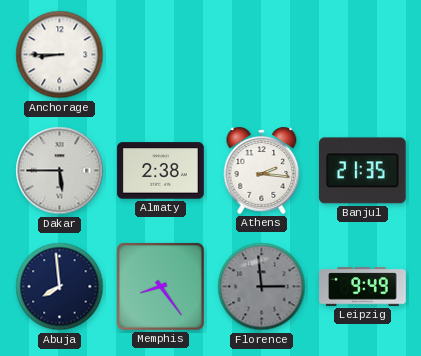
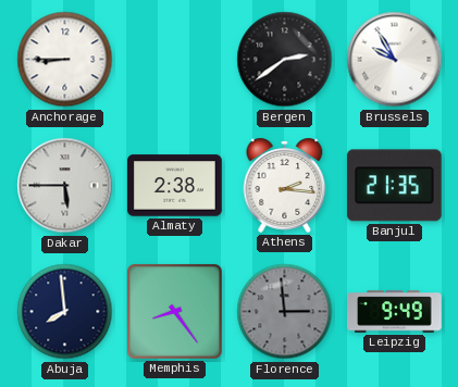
Bergen: none -> 2:39 (285, 60)
Brussels: none -> 9:55 (395, 60)
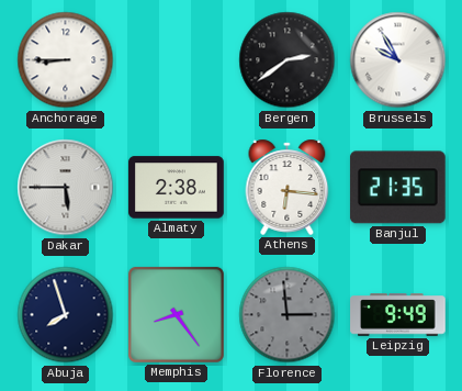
Athens: 2:16 -> 6:16 (288, 187)
Abuja: 7:59 -> 7:57 (66, 315)
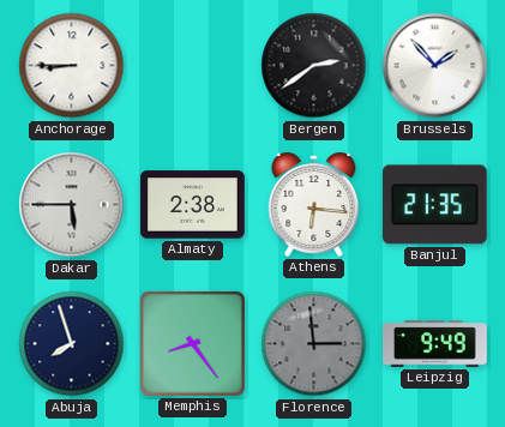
Brussels: 9:55 -> 1:53 (435, 66)
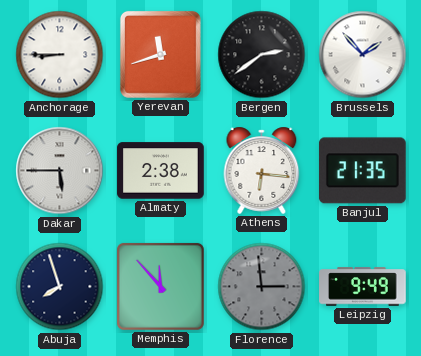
Yerevan: none -> 11:42 (160, 54)
Memphis: 8:24 -> 11:53 (160, 286)
